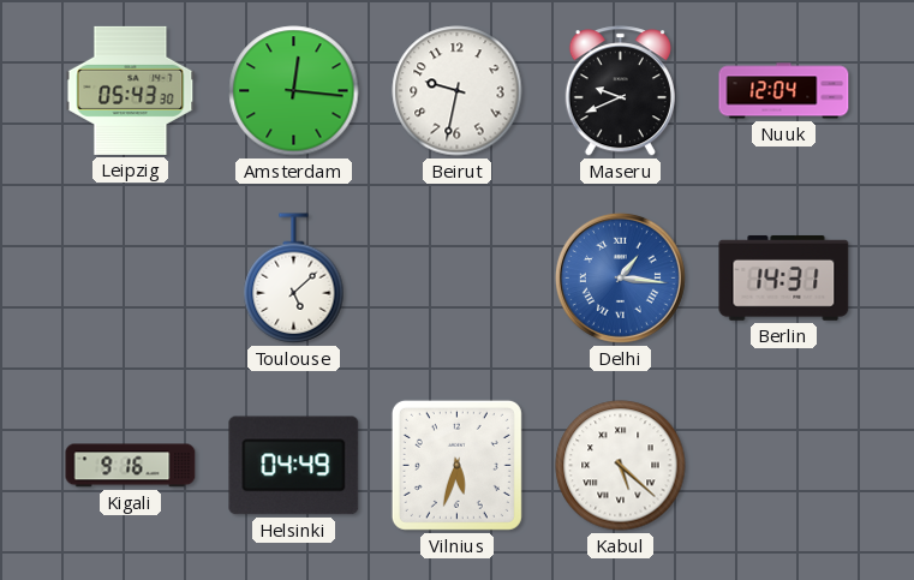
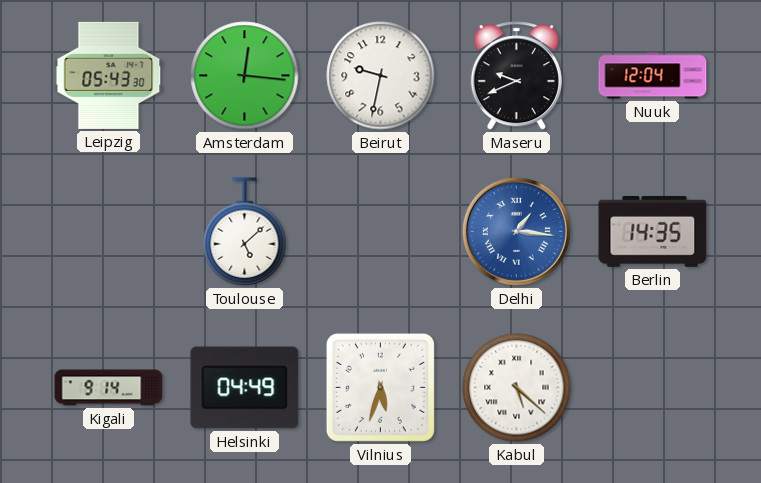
Berlin: 14:31 -> 14:35 (653, 232)
Kigali: 9:16 -> 9:14 (109, 388)
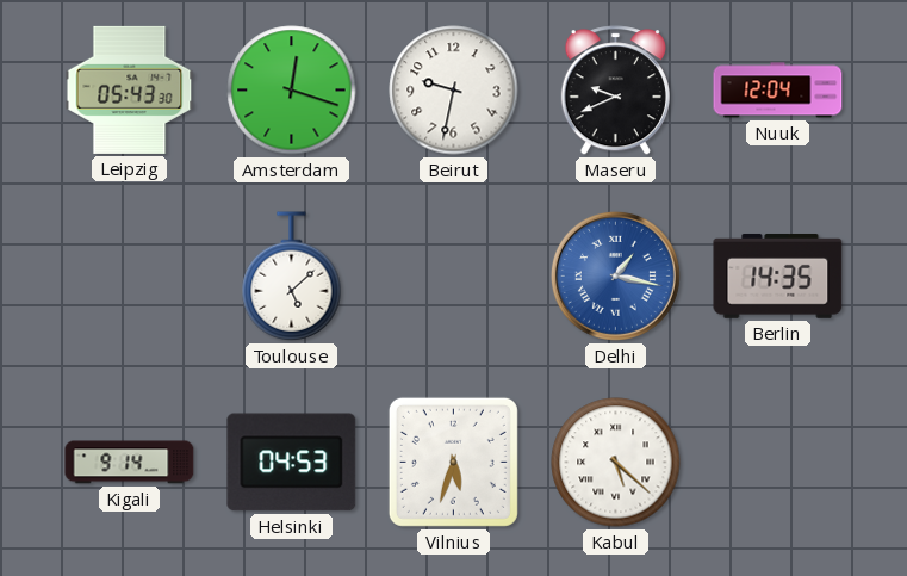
Amsterdam: 12:16 -> 12:18 (292, 91)
Delhi: 1:16 -> 1:17 (615, 275)
Helsinki: 04:49 -> 04:53 (292, 463)
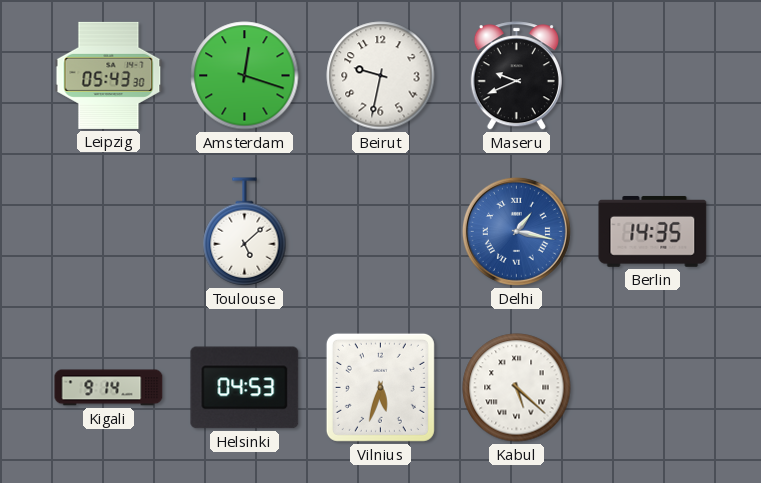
Nuuk: 12:04 -> none (778, 91)
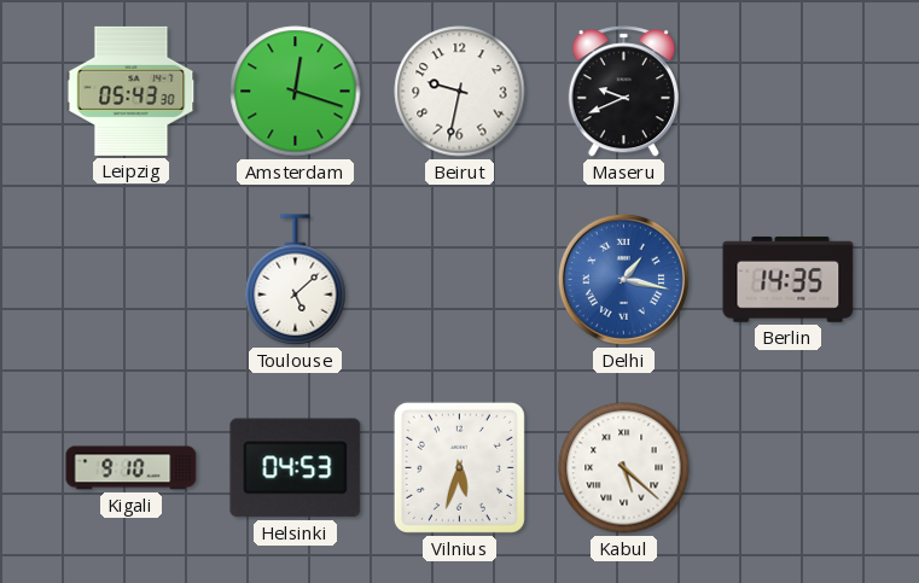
Kigali: 9:14 -> 9:10 (132, 468)
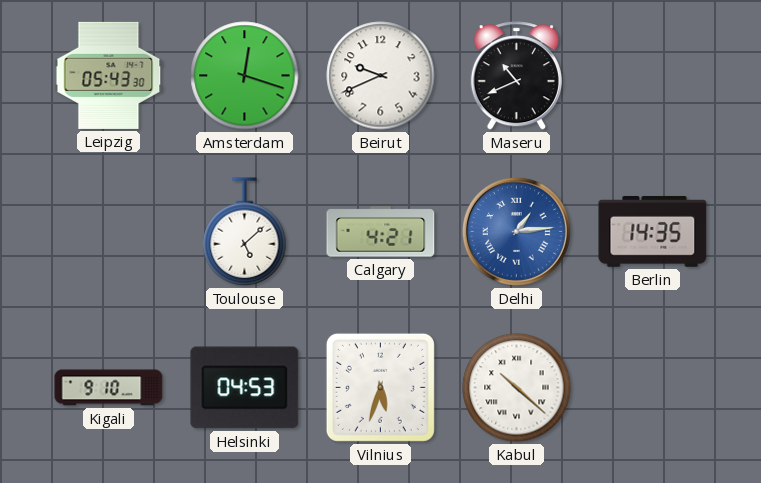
Beirut: 9:32 -> 9:41 (381, 76)
Maseru: 9:41 -> 10:41 (516, 76)
Calgary: none -> 4:21 (381, 232)
Delhi: 1:17 -> 1:14 (516, 231)
Kabul: 5:22 -> 10:22 (517, 388)
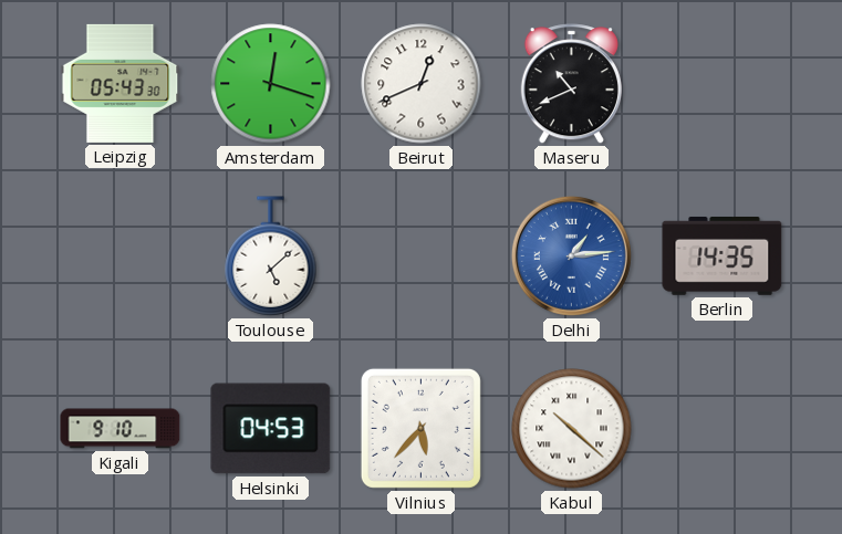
Beirut: 9:41 -> 12:41 (422, 84)
Calgary: 4:21 -> none (381, 232)
Vilnius: 5:33 -> 5:37 (420, 428)
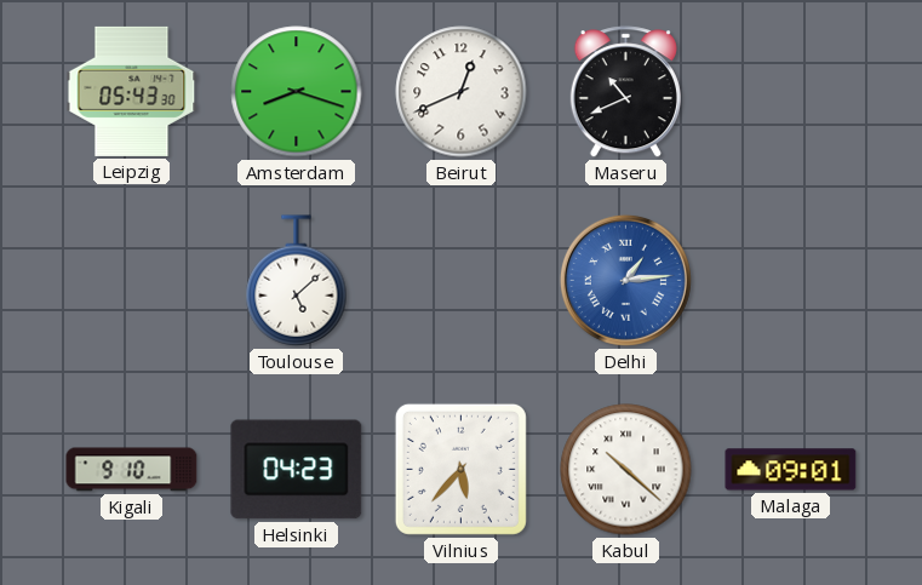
Amsterdam: 12:18 -> 8:18 (297, 92)
Berlin: 14:35 -> none (723, 256)
Helsinki: 04:53 -> 04:23 (297, 470)
Malaga: none -> 09:01 (791, 470)
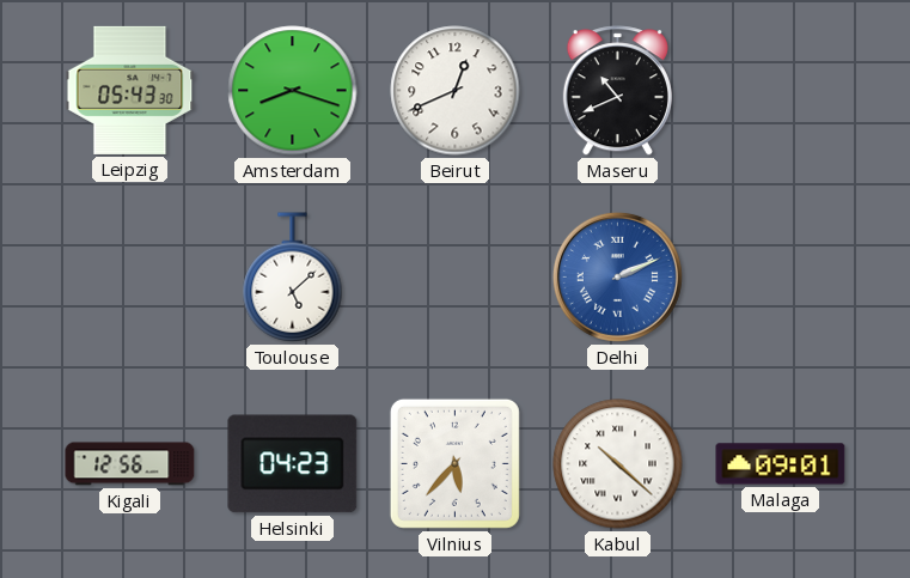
Delhi: 1:14 -> 2:11 (617, 276)
Kigali: 9:10 -> 12:56 (130, 464)
